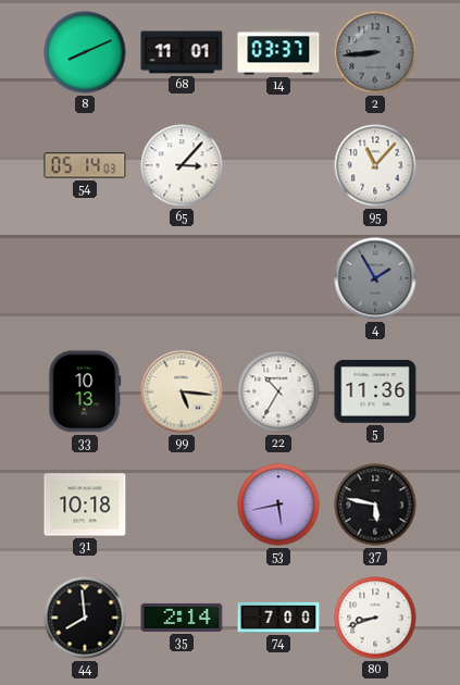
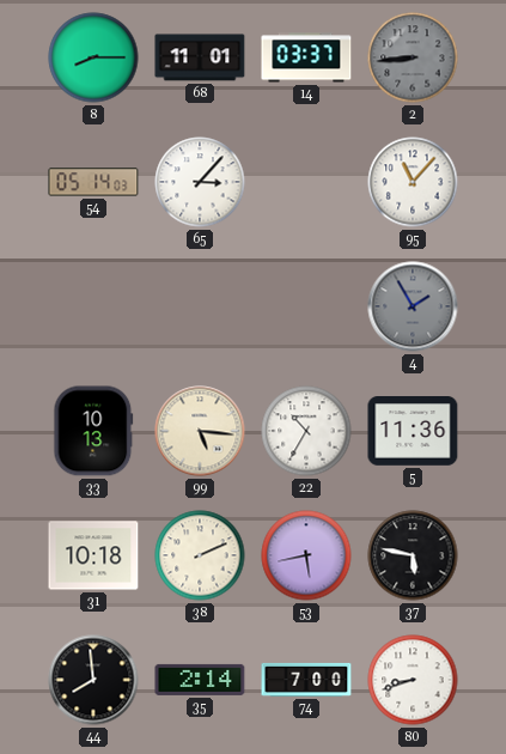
8: 8:11 -> 8:15 (93, 57)
38: none -> 2:11 (200, 555)
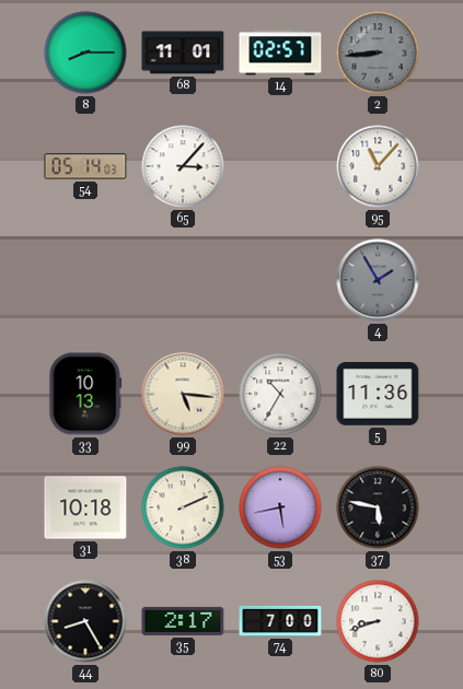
14: 03:37 -> 02:57 (280, 52)
44: 7:59 -> 8:25 (85, 621)
35: 2:14 -> 2:17 (183, 621)
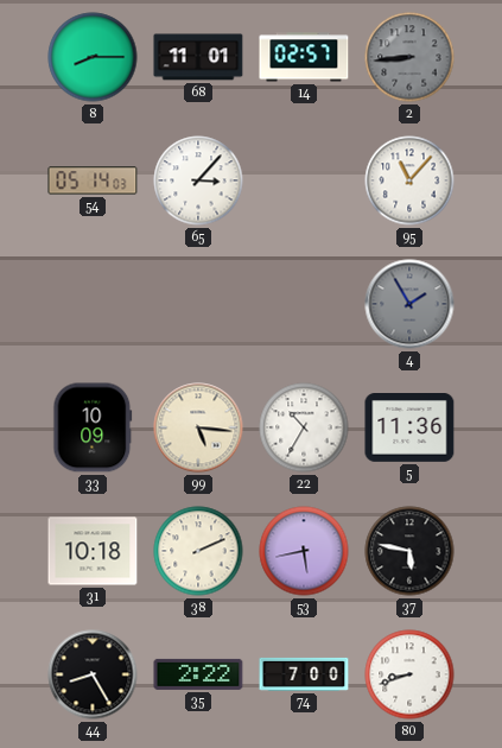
33: 10:13 -> 10:09 (93, 427)
35: 2:17 -> 2:22 (198, 674)
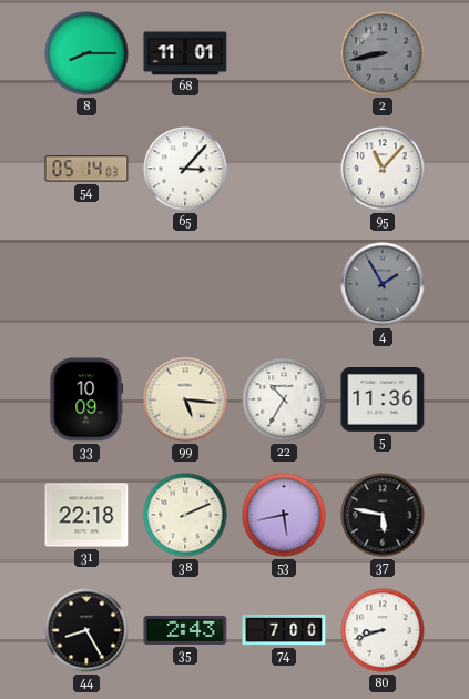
14: 02:57 -> none (304, 57)
2: 8:44 -> 8:43 (383, 53)
31: 10:18 -> 22:18 (86, 515)
35: 2:22 -> 2:43 (185, 630)
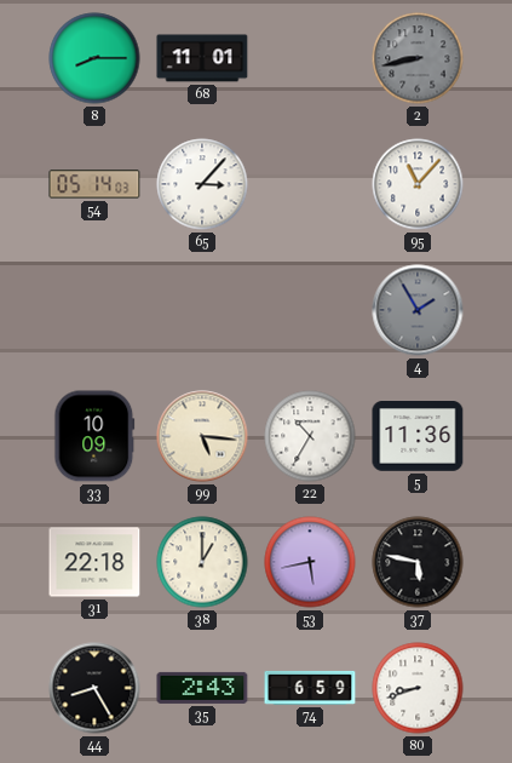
38: 2:11 -> 1:00 (202, 562)
74: 7:00 -> 6:59 (310, 688)
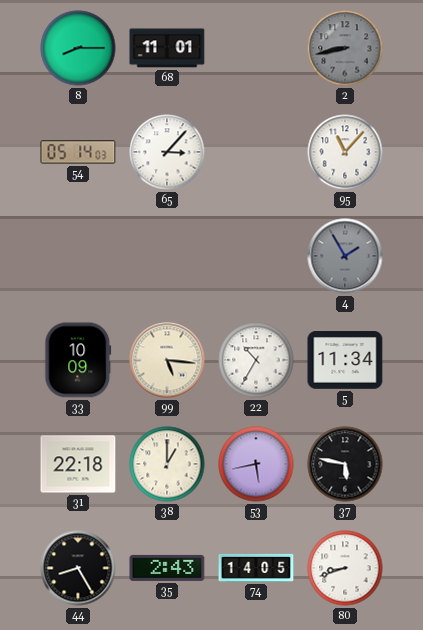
5: 11:36 -> 11:34 (345, 361)
74: 6:59 -> 14:05 (256, 568)
